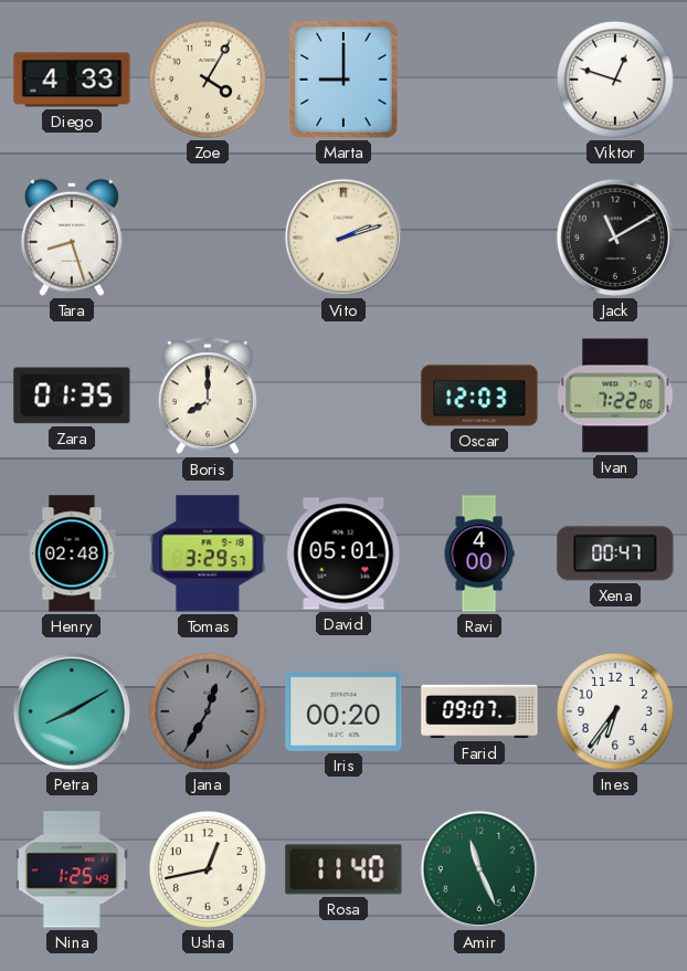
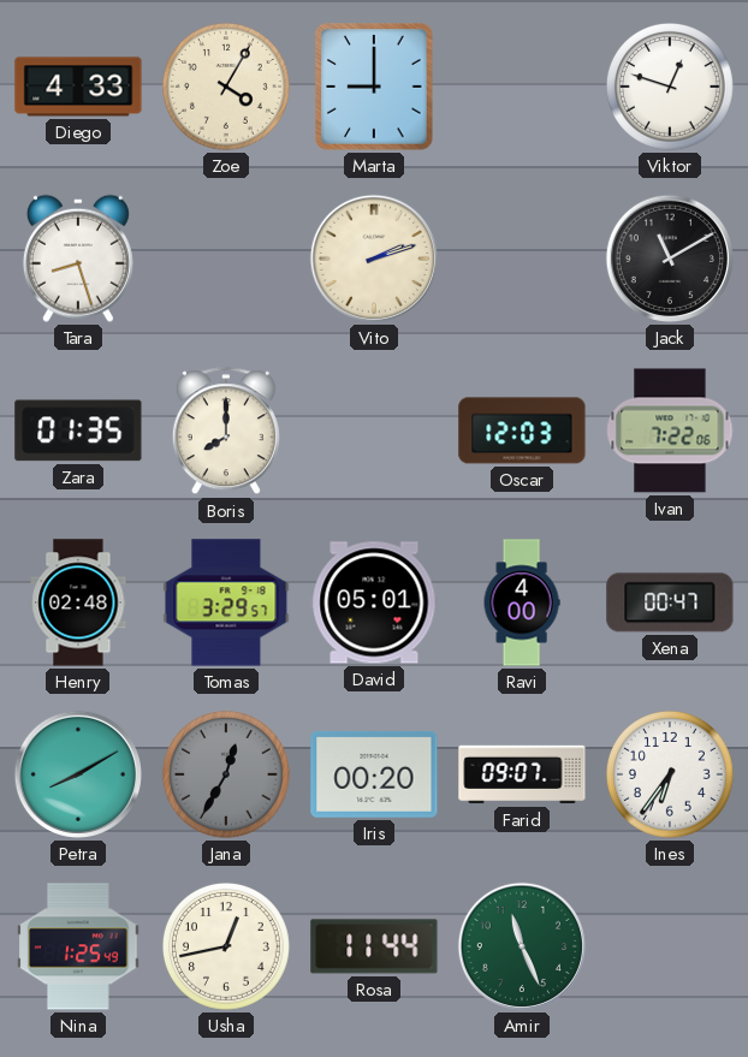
Rosa: 11:40 -> 11:44 (374, 946)
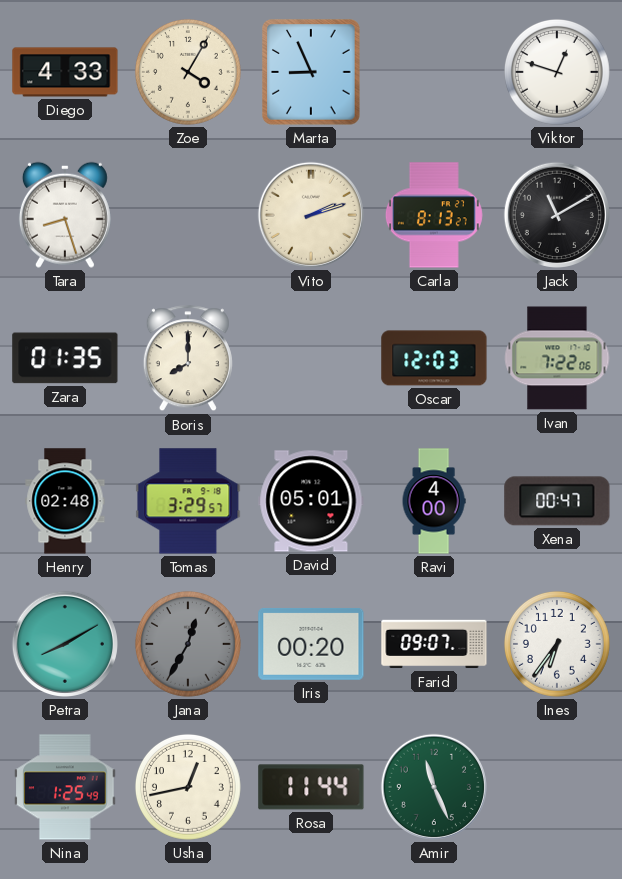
Marta: 9:00 -> 8:56 (311, 72)
Carla: none -> 8:13 (434, 215)
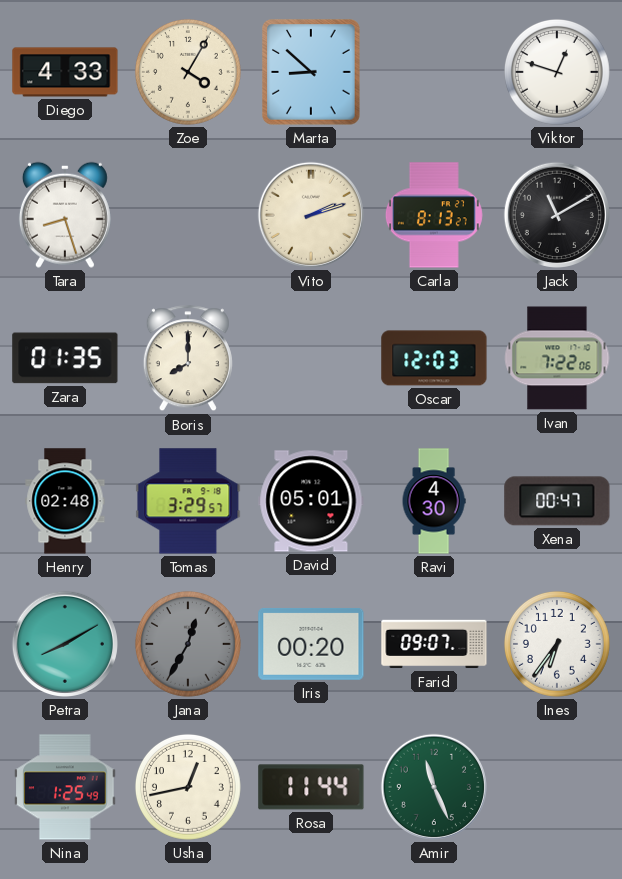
Marta: 8:56 -> 8:52 (311, 72)
Ravi: 4:00 -> 4:30 (434, 501)
